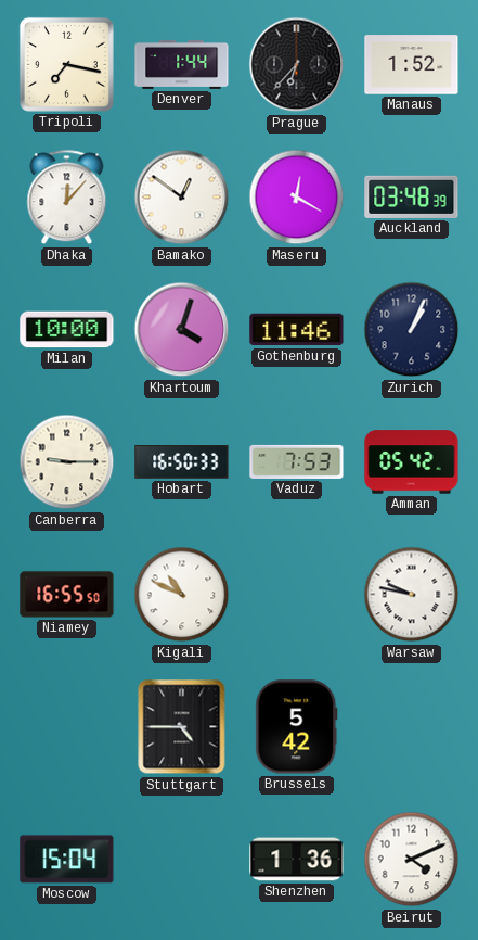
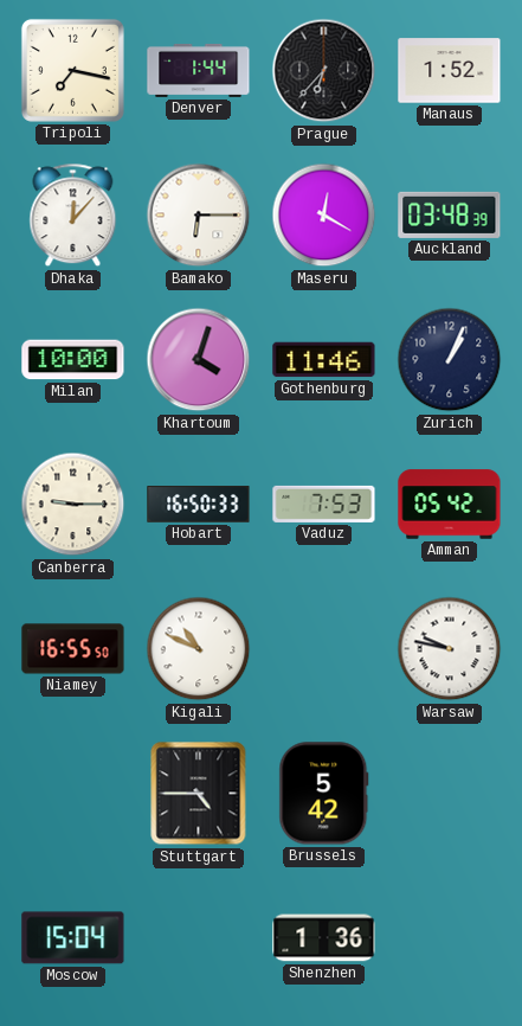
Bamako: 12:51 -> 6:15 (199, 216)
Beirut: 4:11 -> none (412, 860)
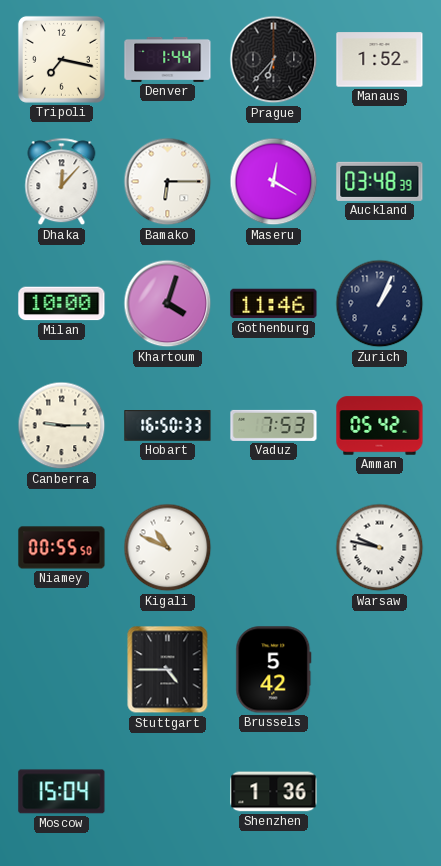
Niamey: 16:55 -> 00:55 (62, 548)
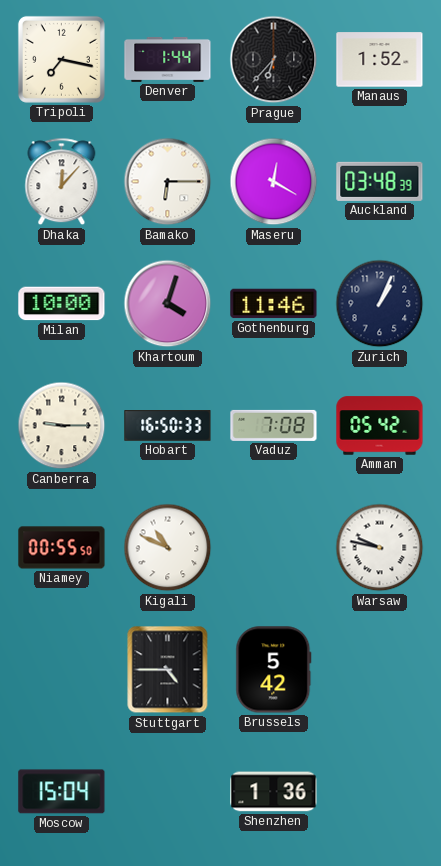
Vaduz: 7:53 -> 7:08 (274, 425)
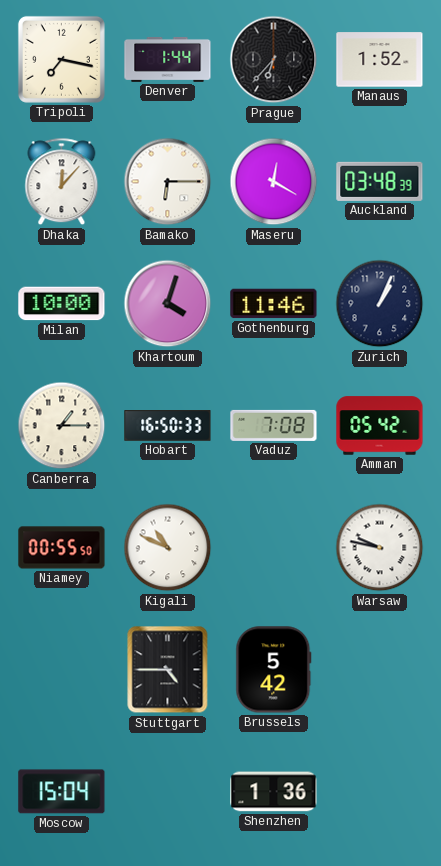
Canberra: 9:15 -> 1:15 (62, 426)
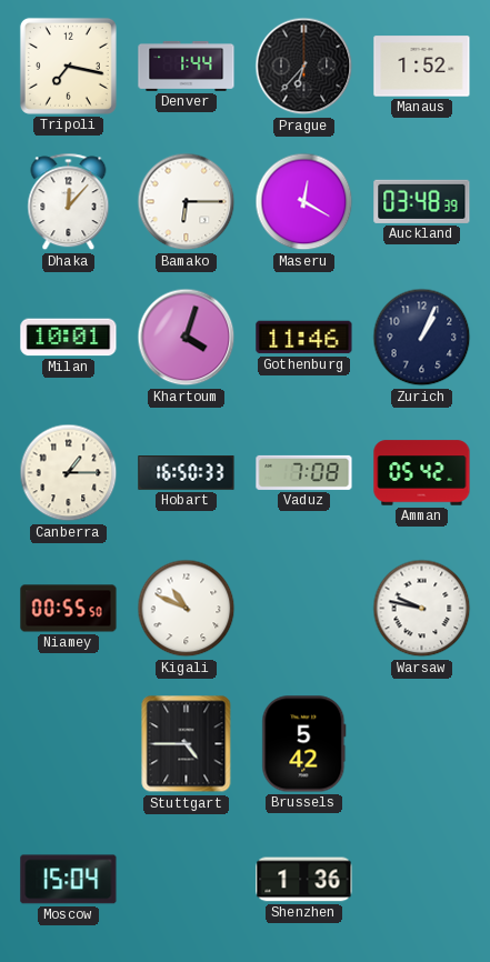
Milan: 10:00 -> 10:01 (69, 338)
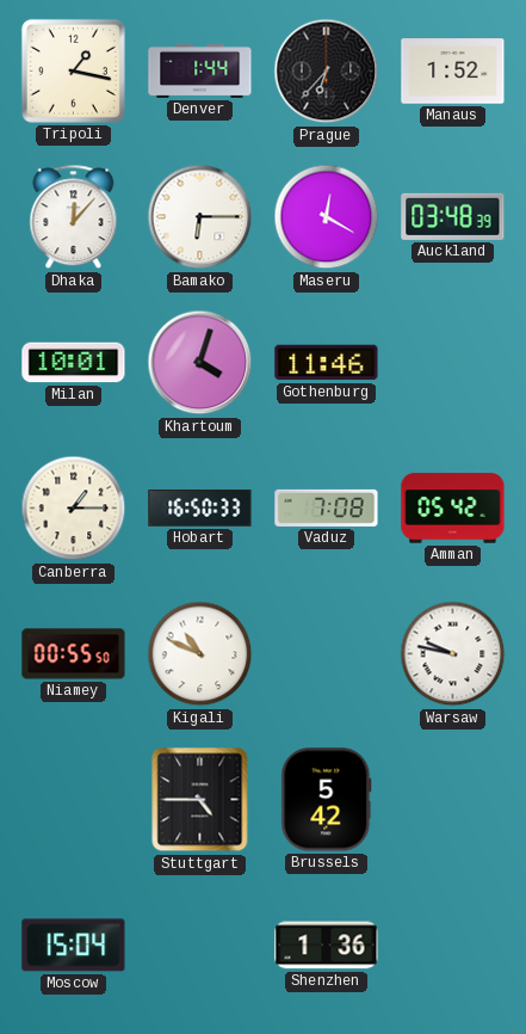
Tripoli: 7:17 -> 1:17 (73, 70)
Zurich: 1:04 -> none (422, 338)
